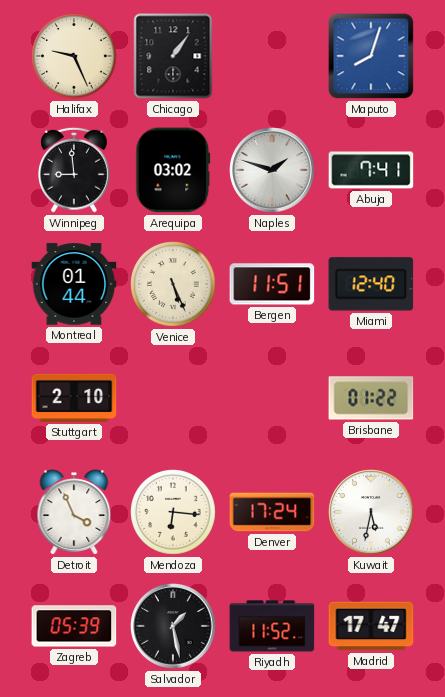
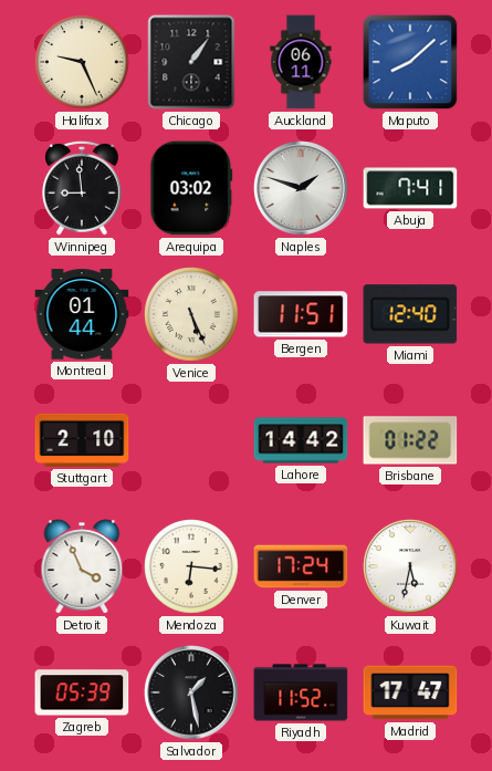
Auckland: none -> 06:11 (301, 62)
Maputo: 8:03 -> 8:08 (410, 62)
Lahore: none -> 14:42 (301, 440)
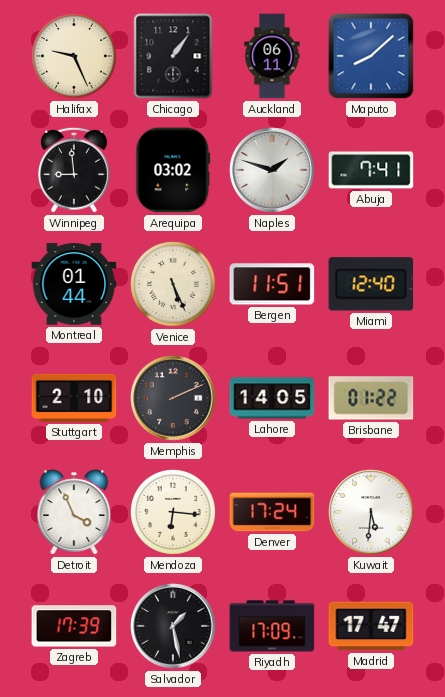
Memphis: none -> 2:11 (173, 398)
Lahore: 14:42 -> 14:05 (272, 398)
Kuwait: 5:32 -> 5:31 (371, 512)
Zagreb: 05:39 -> 17:39 (74, 626)
Riyadh: 11:52 -> 17:09 (272, 626)
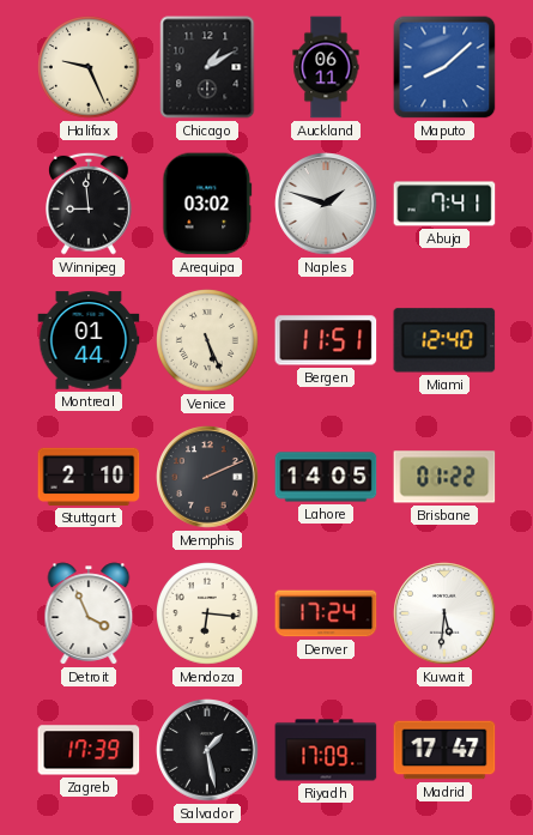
Chicago: 1:06 -> 1:10 (207, 67)
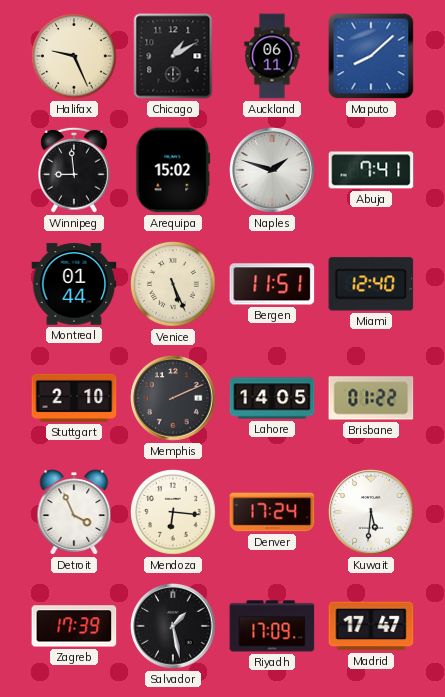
Arequipa: 03:02 -> 15:02 (173, 170)
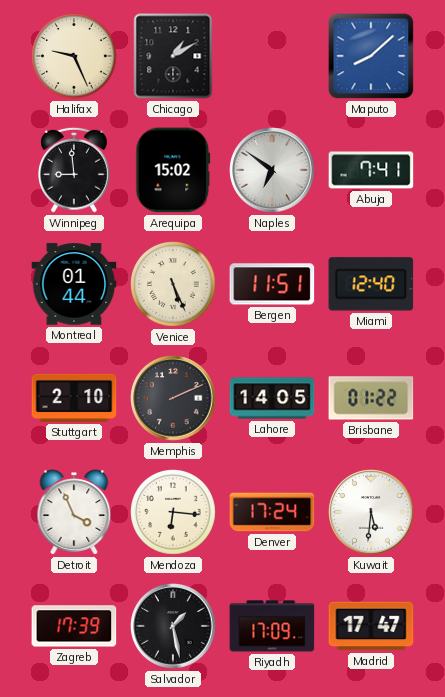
Auckland: 06:11 -> none (272, 56)
Naples: 1:48 -> 6:51 (272, 170)
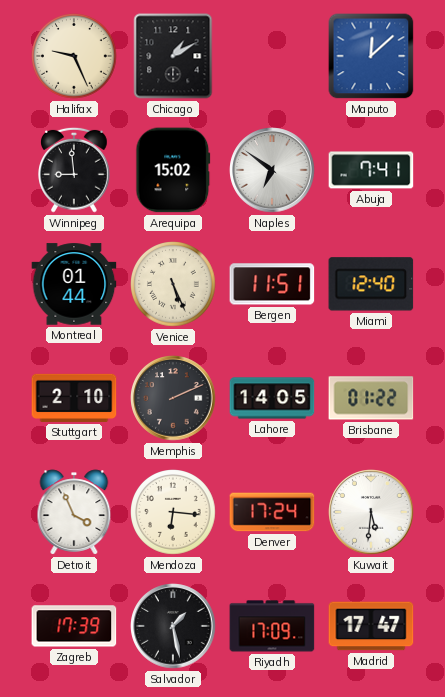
Maputo: 8:08 -> 12:08 (371, 56)
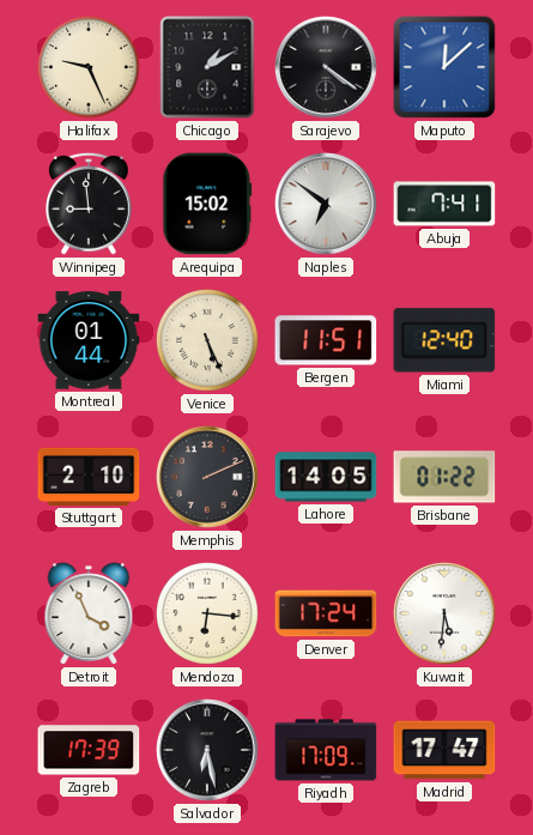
Sarajevo: none -> 4:21 (326, 67)
Salvador: 1:28 -> 6:28 (207, 750)
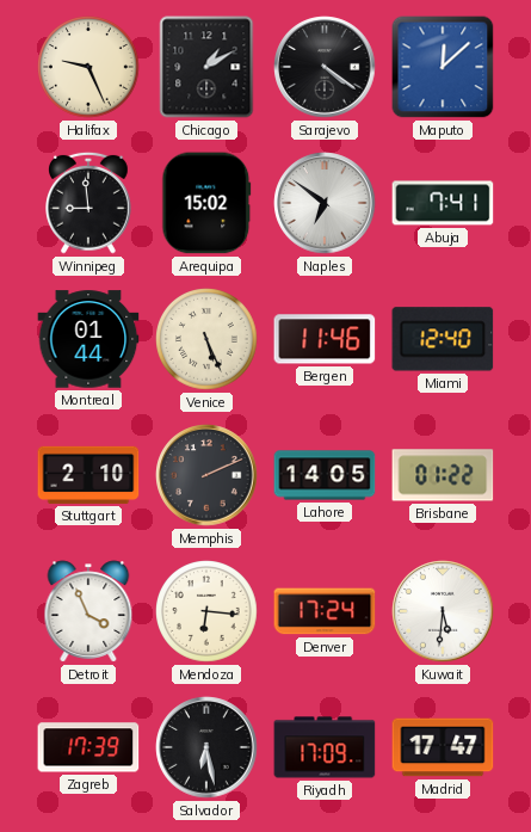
Bergen: 11:51 -> 11:46 (325, 339)
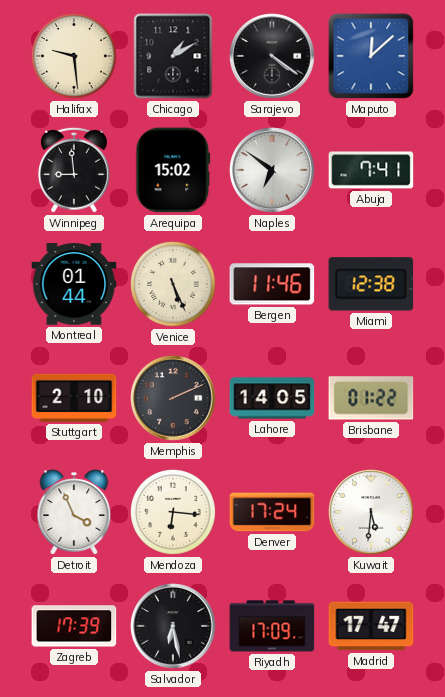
Halifax: 9:26 -> 9:29 (75, 57)
Miami: 12:40 -> 12:38 (371, 284)
